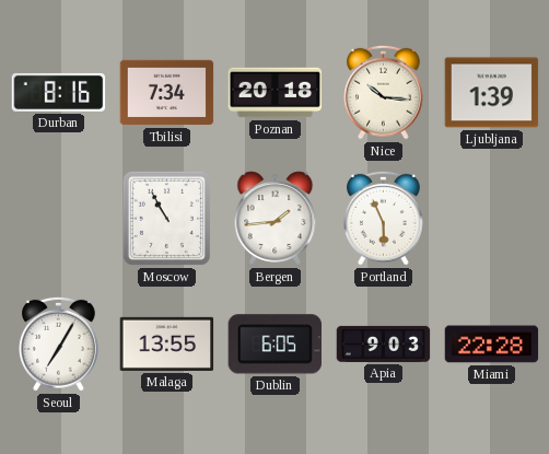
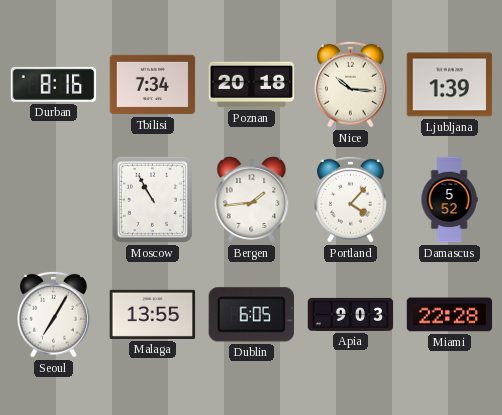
Portland: 5:56 -> 4:07 (351, 199)
Damascus: none -> 5:52 (449, 200)
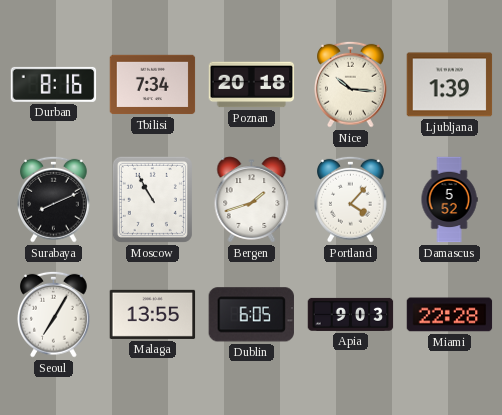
Surabaya: none -> 8:11 (54, 199)
Bergen: 1:44 -> 1:42 (252, 200)
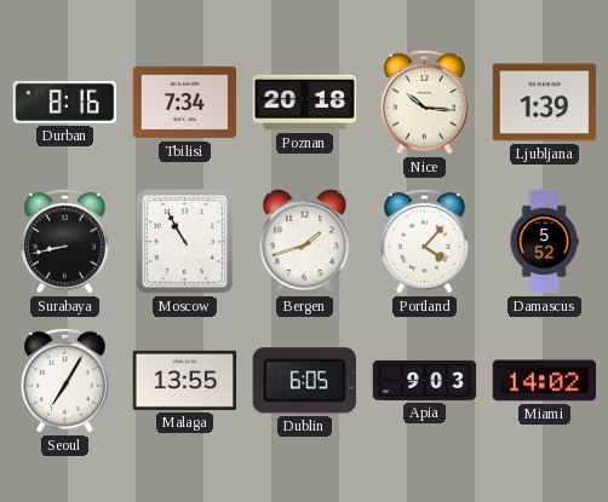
Surabaya: 8:11 -> 8:43 (65, 241)
Miami: 22:28 -> 14:02 (545, 381)
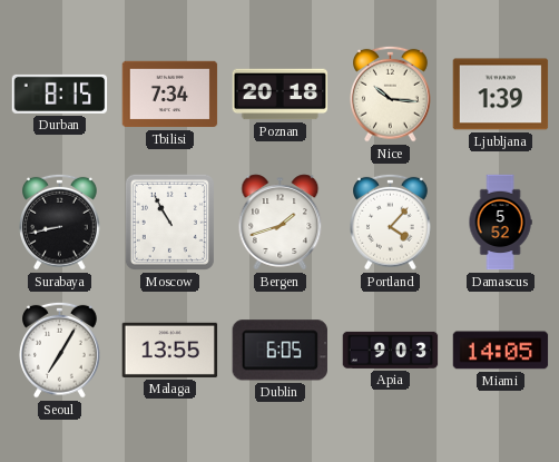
Durban: 8:16 -> 8:15 (60, 94)
Miami: 14:02 -> 14:05 (501, 351)
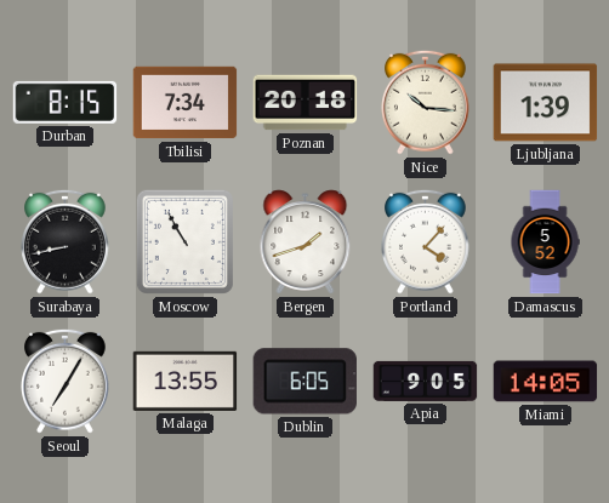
Apia: 9:03 -> 9:05 (426, 381)
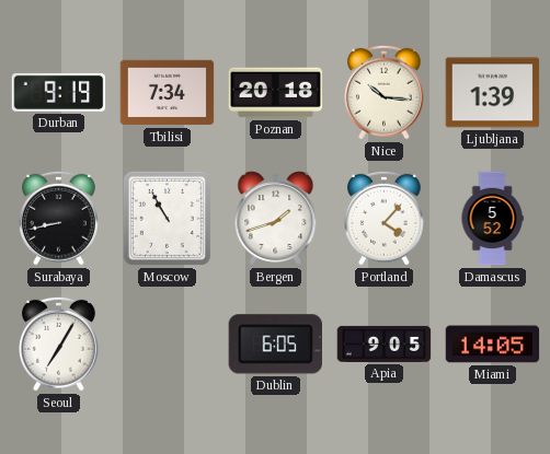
Durban: 8:15 -> 9:19 (59, 92)
Malaga: 13:55 -> none (186, 381)
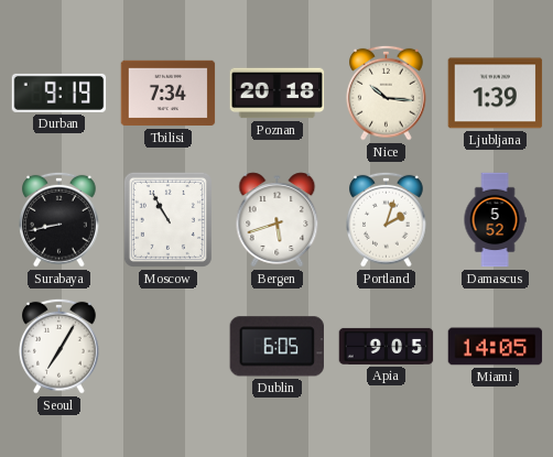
Bergen: 1:42 -> 5:42 (278, 220)
Portland: 4:07 -> 2:03 (387, 219)
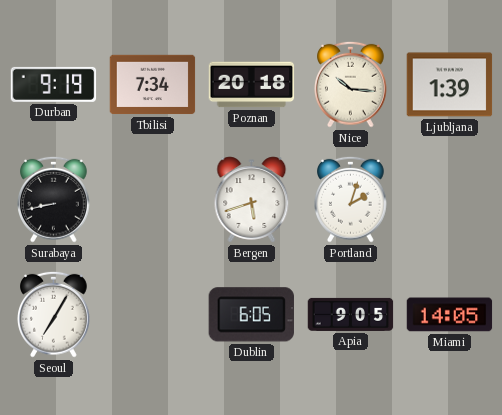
Moscow: 10:55 -> none (167, 219)
Damascus: 5:52 -> none (495, 220)
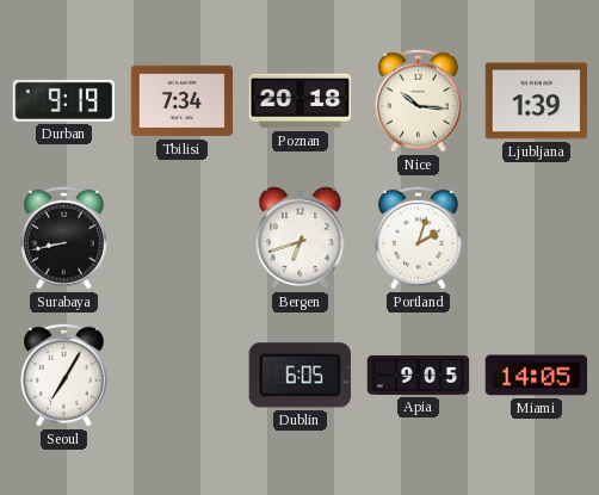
Bergen: 5:42 -> 6:42 (301, 239)
